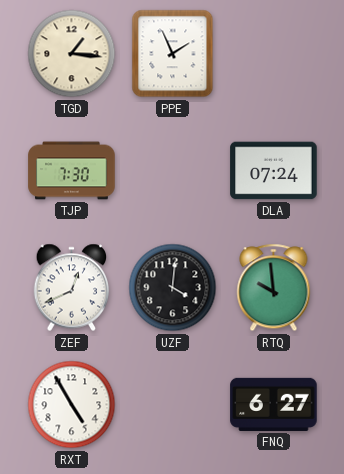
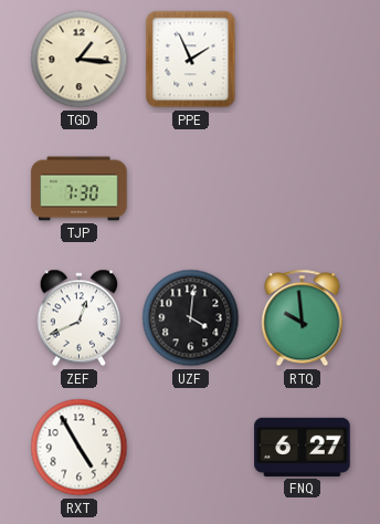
DLA: 07:24 -> none (274, 171)
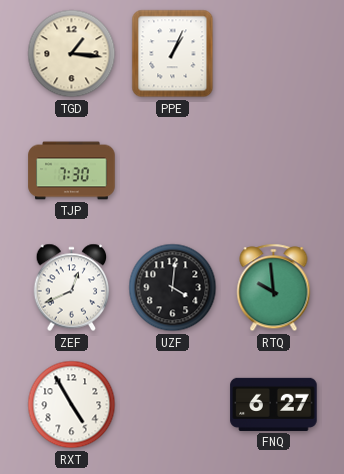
PPE: 1:56 -> 1:04 (173, 54)
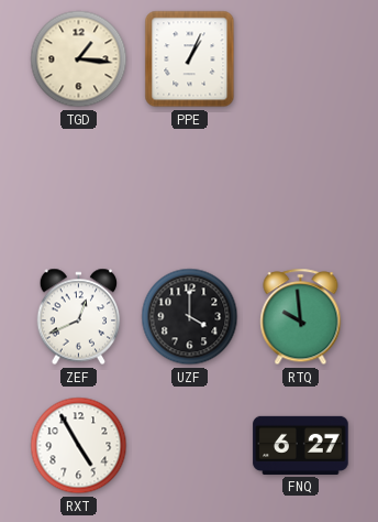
TJP: 7:30 -> none (72, 171)
UZF: 4:01 -> 4:00 (190, 317)
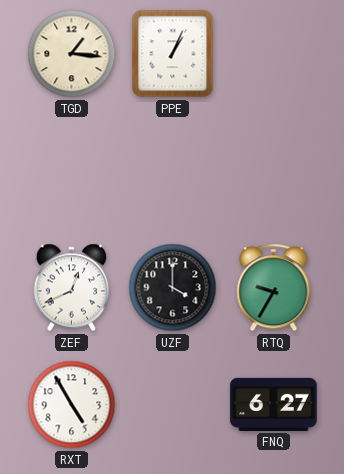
RTQ: 9:59 -> 9:35 (274, 288)
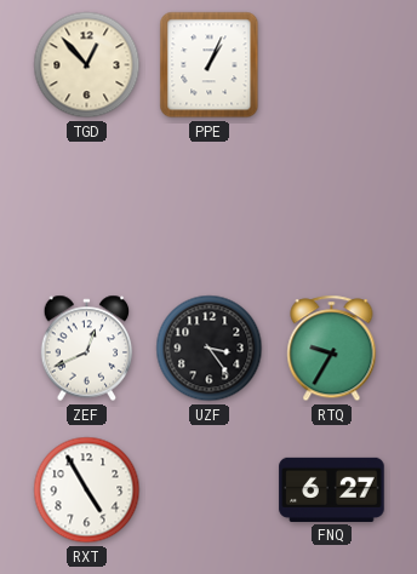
TGD: 1:16 -> 12:53 (87, 65)
UZF: 4:00 -> 3:24 (210, 349)
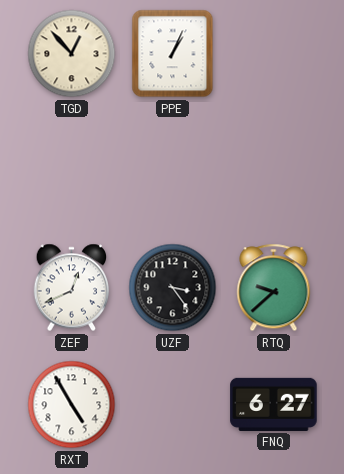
RTQ: 9:35 -> 9:38 (274, 288)
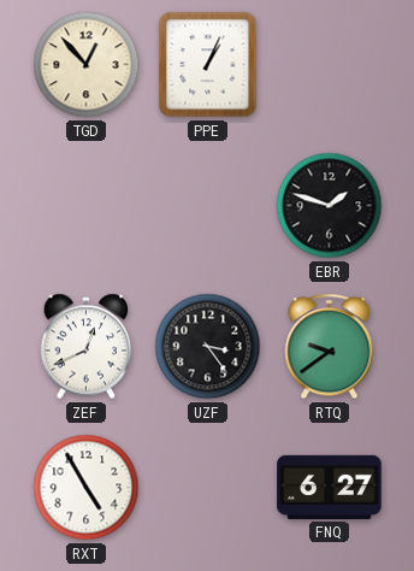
EBR: none -> 1:48 (330, 206)
RTQ: 9:38 -> 9:39 (330, 347)
